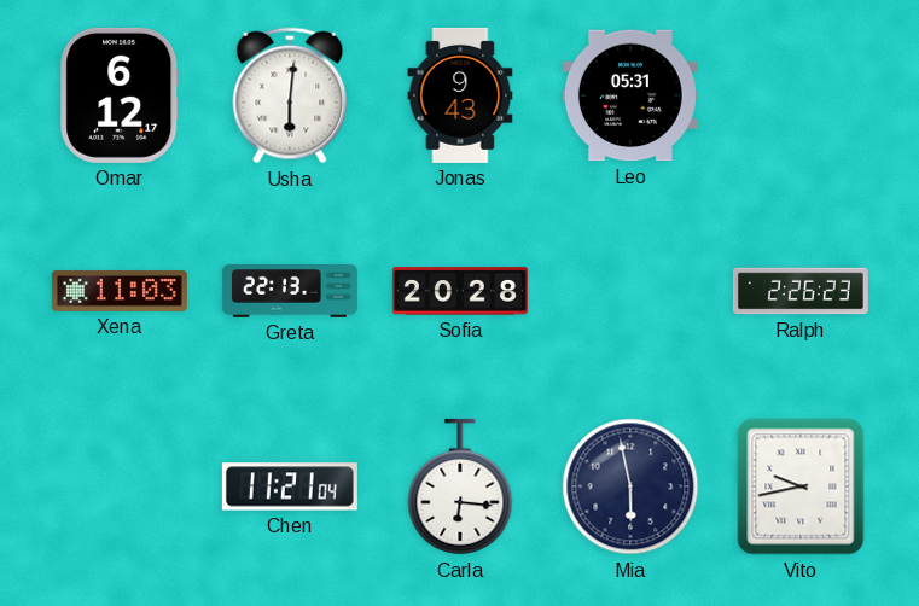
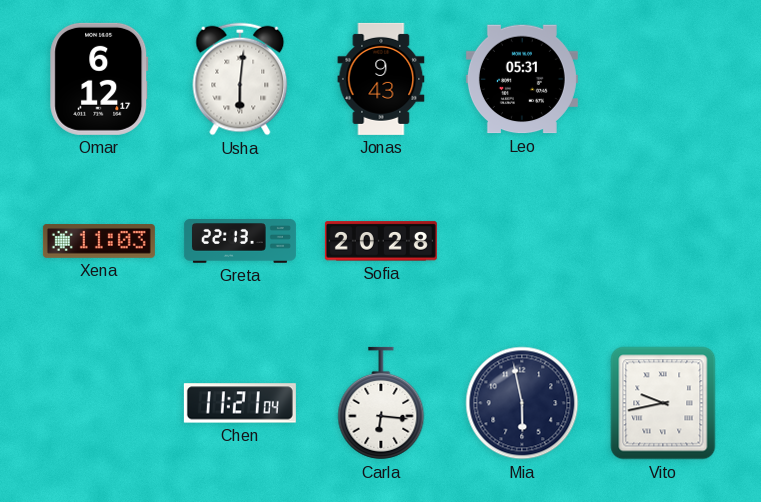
Ralph: 2:26 -> none (801, 291)
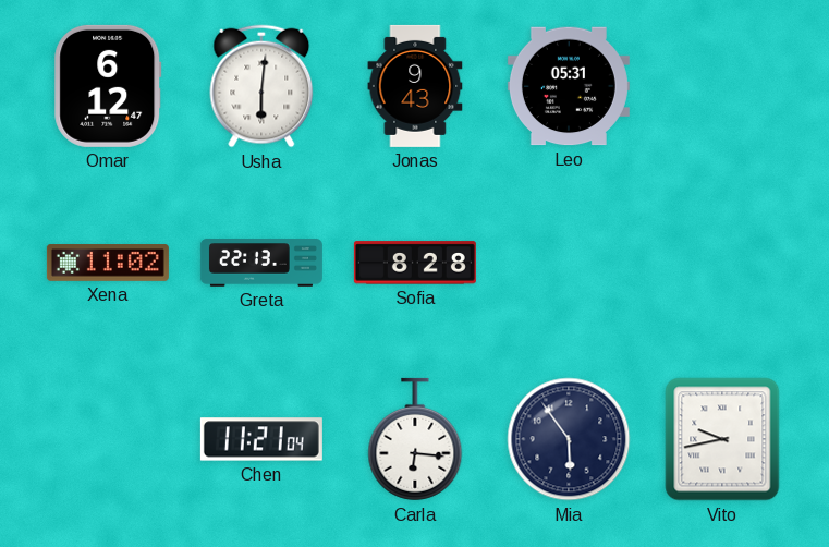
Omar: 6:12:17 -> 6:12:47 (108, 86)
Xena: 11:03 -> 11:02 (108, 264)
Sofia: 20:28 -> 8:28 (415, 263)
Mia: 5:58 -> 5:54 (569, 439)
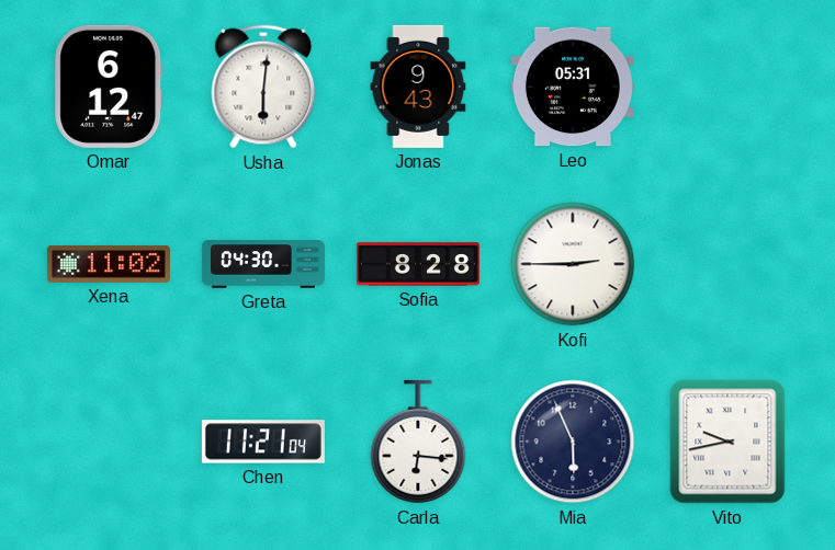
Greta: 22:13 -> 04:30 (263, 264)
Kofi: none -> 2:45 (573, 264)
Mia: 5:54 -> 5:56 (573, 442)
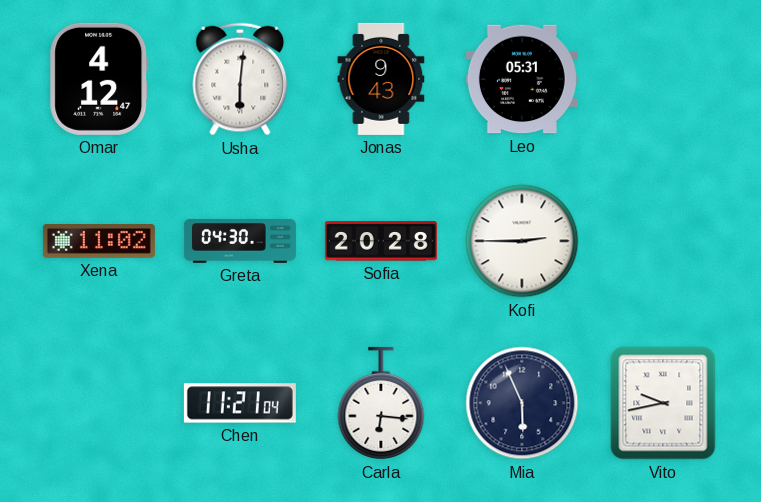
Omar: 6:12 -> 4:12 (99, 79)
Sofia: 8:28 -> 20:28 (381, 241)
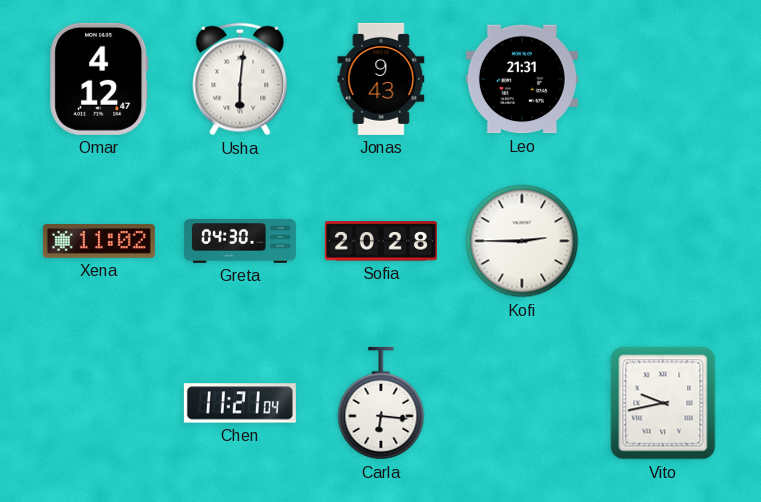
Leo: 05:31 -> 21:31 (522, 79)
Mia: 5:56 -> none (522, 403)
